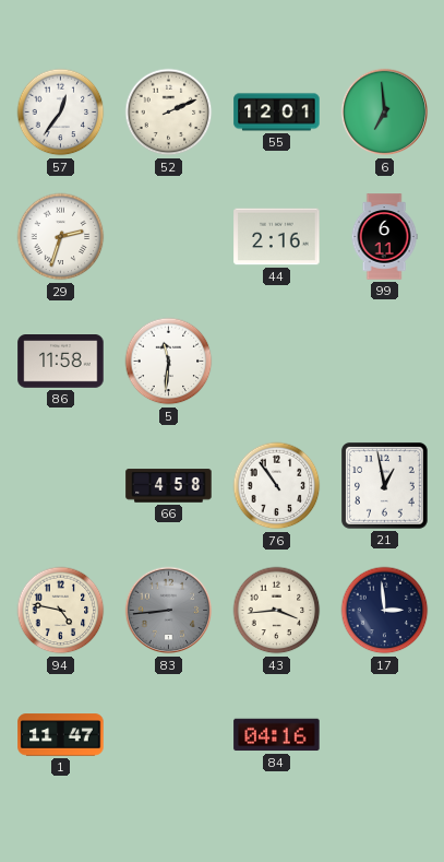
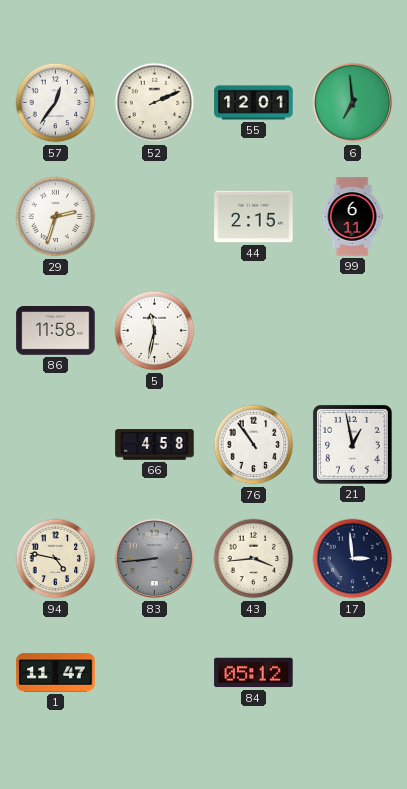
44: 2:16 -> 2:15 (254, 217)
5: 11:31 -> 11:32 (155, 331)
84: 04:16 -> 05:12 (254, 673)
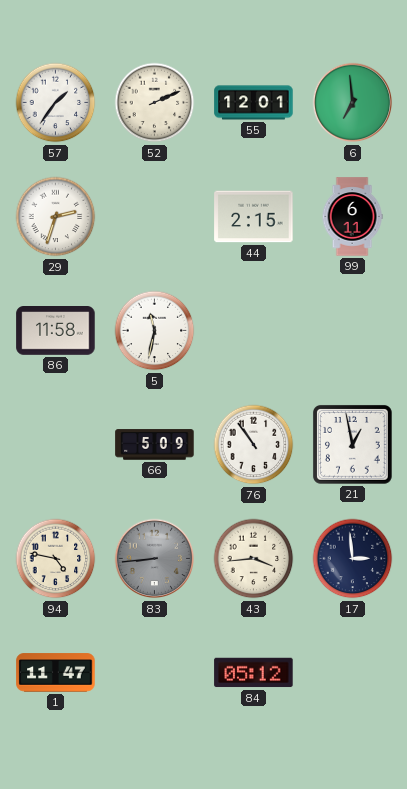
57: 12:36 -> 1:36 (56, 103)
66: 4:58 -> 5:09 (155, 445)
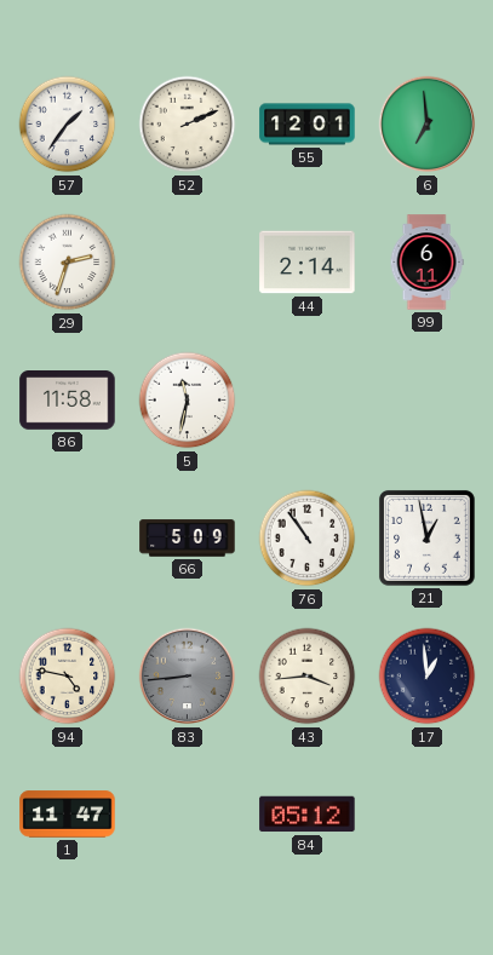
44: 2:15 -> 2:14 (308, 263)
17: 2:59 -> 12:59 (428, 677)
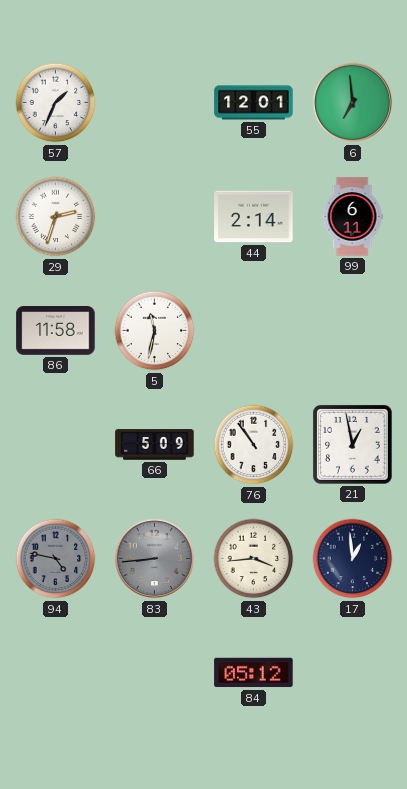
57: 1:36 -> 1:34 (56, 103)
52: 2:11 -> none (188, 125)
94 dial: cream -> grey (56, 559)
1: 11:47 -> none (68, 815)
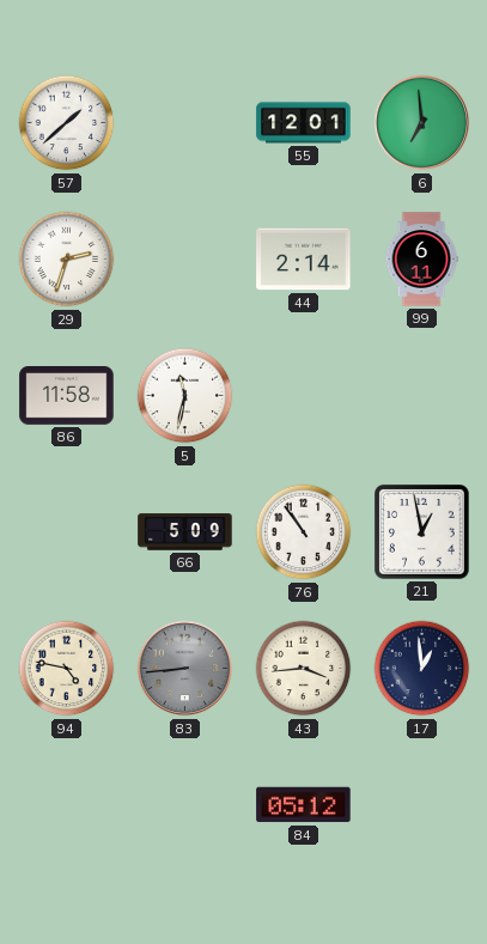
57: 1:34 -> 1:38 (67, 123)
94 dial: grey -> cream (67, 669)
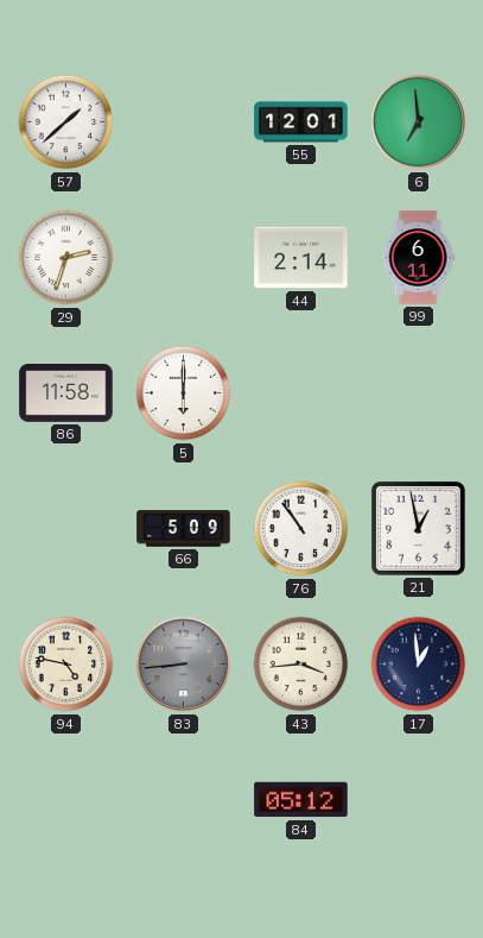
5: 11:32 -> 6:00 (184, 394)
